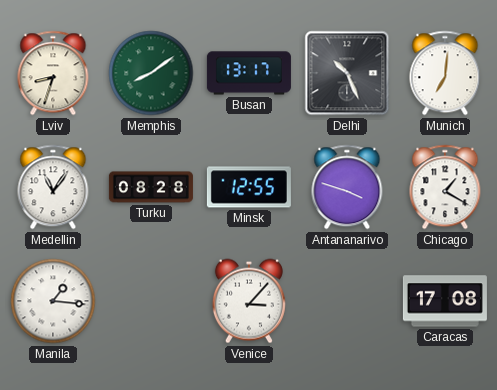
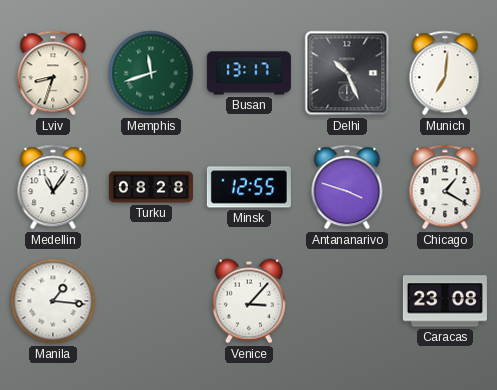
Memphis: 8:09 -> 11:42 (151, 73)
Caracas: 17:08 -> 23:08 (445, 301)
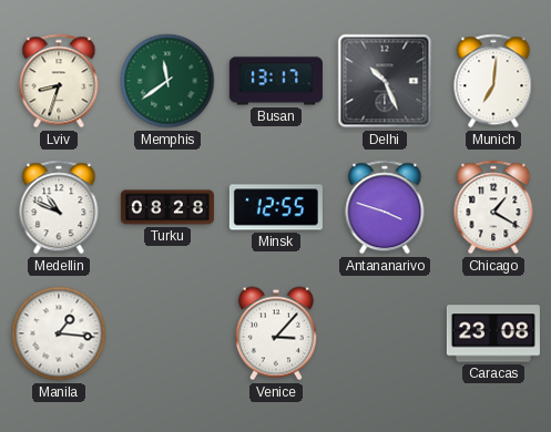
Memphis: 11:42 -> 11:39 (167, 81)
Medellin: 11:06 -> 10:49 (59, 207)
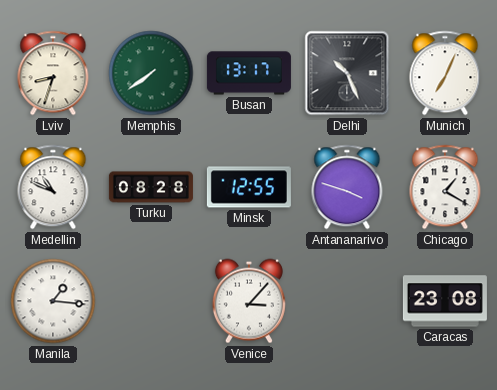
Memphis: 11:39 -> 7:39 (151, 73)
Munich: 7:01 -> 7:04 (445, 73)
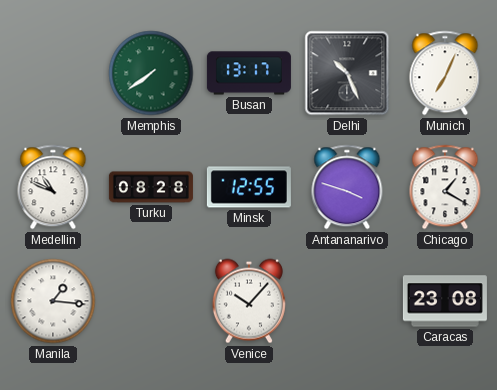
Lviv: 8:33 -> none (53, 73)
Venice: 3:07 -> 10:07 (249, 301)
